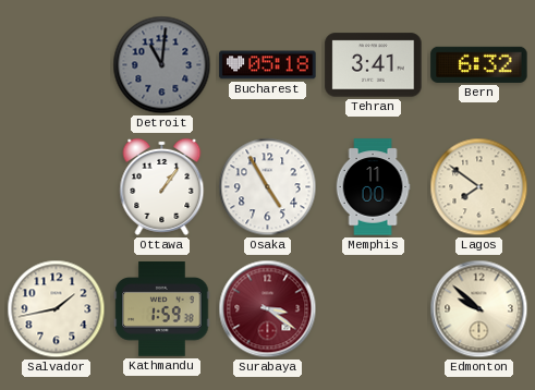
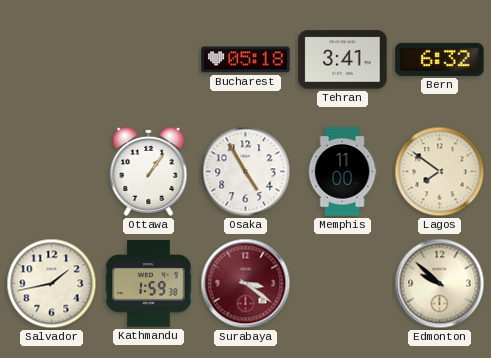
Detroit: 11:01 -> none (162, 65)
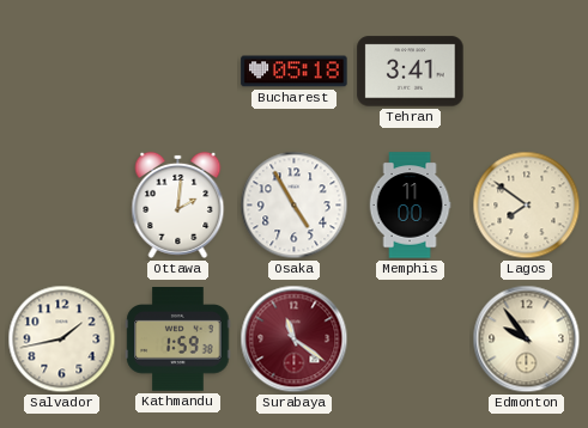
Bern: 6:32 -> none (440, 59)
Ottawa: 1:06 -> 2:01 (178, 204)
Surabaya: 3:21 -> 11:21 (295, 340)
Edmonton: 9:52 -> 9:54 (527, 340)
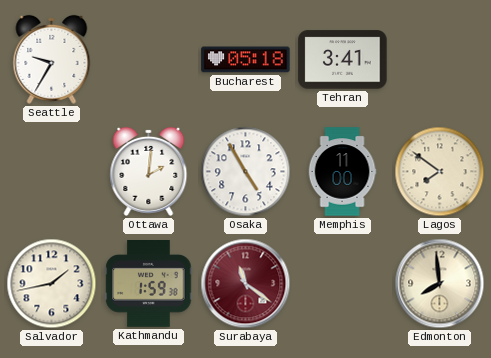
Seattle: none -> 9:35 (52, 59)
Edmonton: 9:54 -> 7:59 (440, 284)
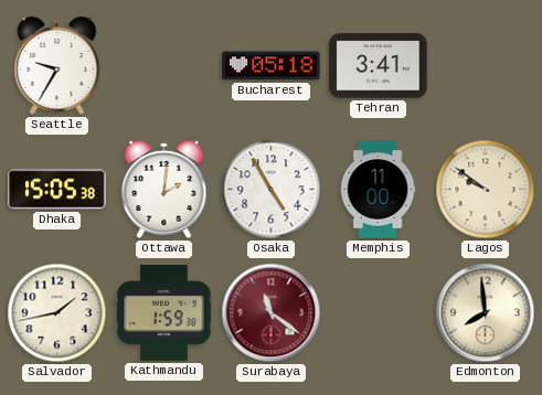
Dhaka: none -> 15:05 (57, 190)
Lagos: 7:51 -> 9:51 (486, 190)
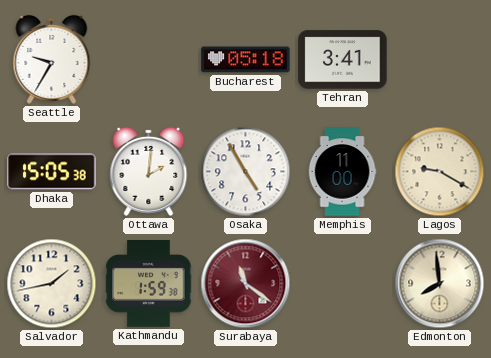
Lagos: 9:51 -> 9:20 (440, 172)
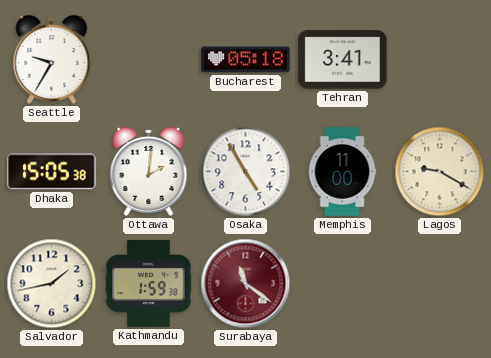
Edmonton: 7:59 -> none (440, 284)
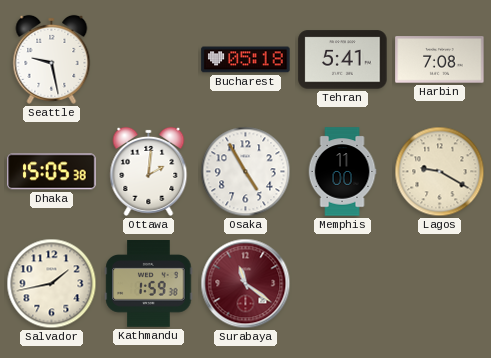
Seattle: 9:35 -> 9:28 (52, 59)
Tehran: 3:41 -> 5:41 (343, 60)
Harbin: none -> 7:08 (440, 60)
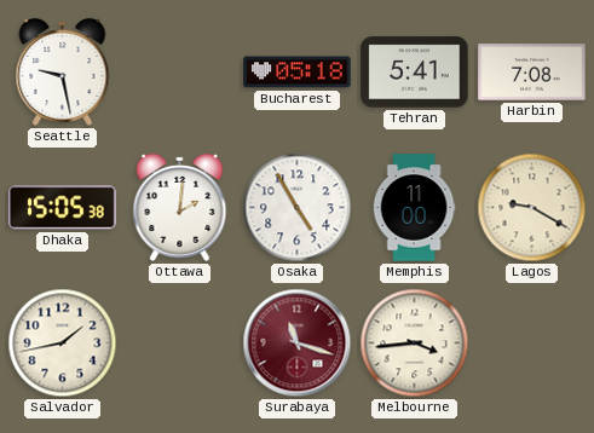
Kathmandu: 1:59 -> none (149, 284)
Surabaya: 11:21 -> 11:18 (298, 343)
Melbourne: none -> 3:44 (415, 343)
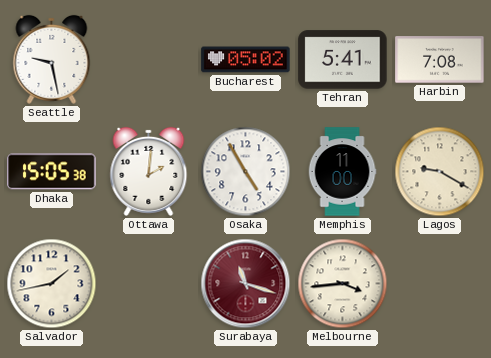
Bucharest: 05:18 -> 05:02 (246, 60)
